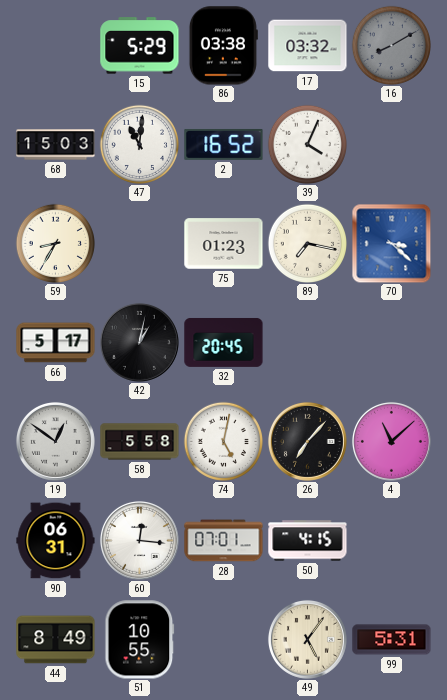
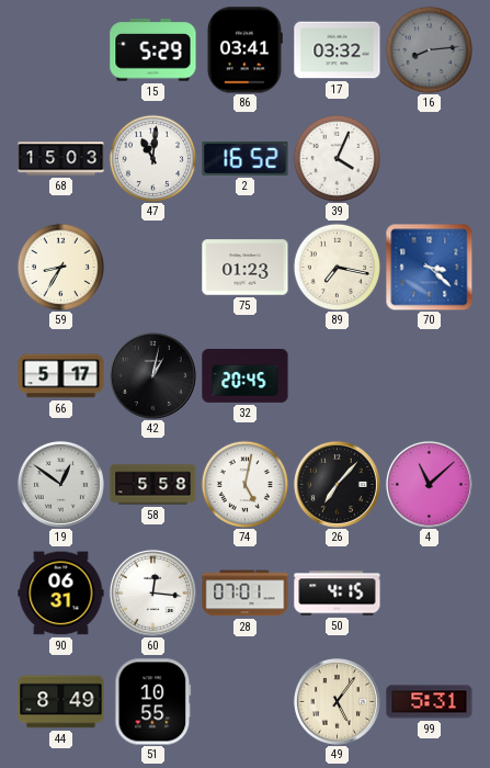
86: 03:38 -> 03:41 (244, 50)
16: 8:10 -> 8:14 (429, 49)
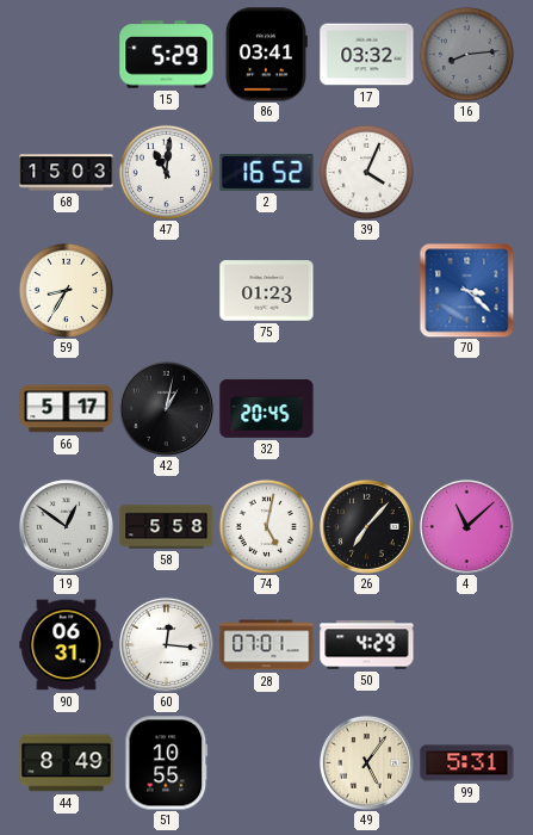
89: 7:17 -> none (337, 267)
50: 4:15 -> 4:29 (367, 645)
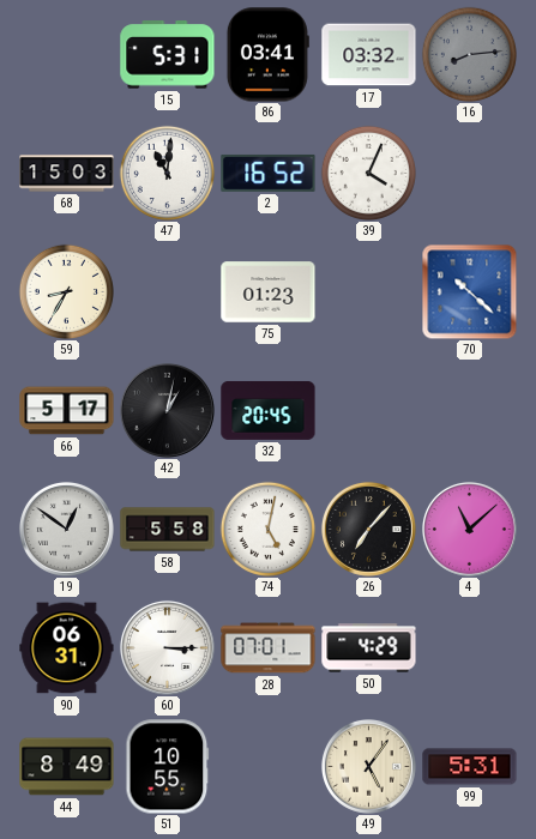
15: 5:29 -> 5:31 (168, 55)
70: 3:22 -> 10:22 (469, 291)
60: 12:16 -> 3:15 (167, 647)
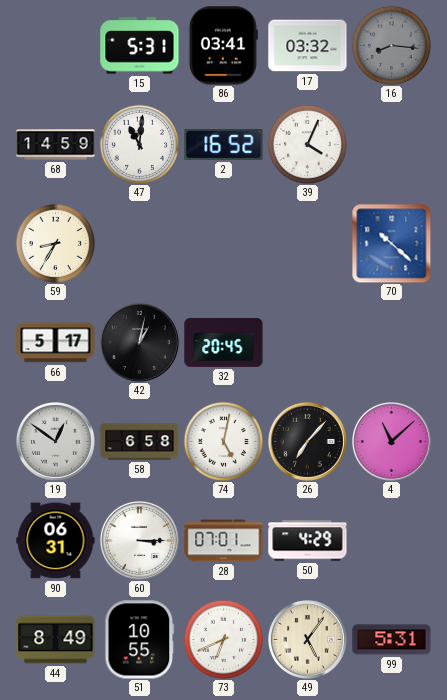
16: 8:14 -> 8:16 (391, 45)
68: 15:03 -> 14:59 (56, 145)
75: 01:23 -> none (269, 292)
58: 5:58 -> 6:58 (140, 442)
73: none -> 6:41 (223, 639)
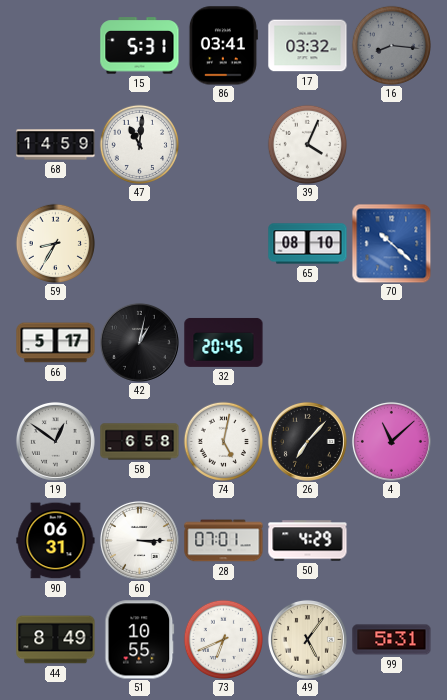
2: 16:52 -> none (224, 144)
65: none -> 08:10 (308, 244)
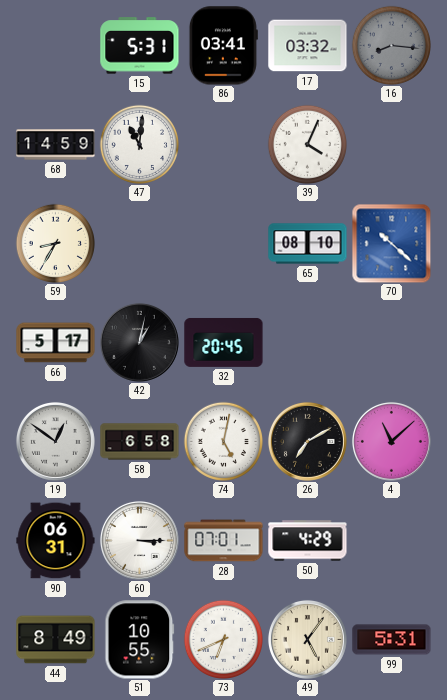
26: 7:07 -> 7:10 (307, 441)
